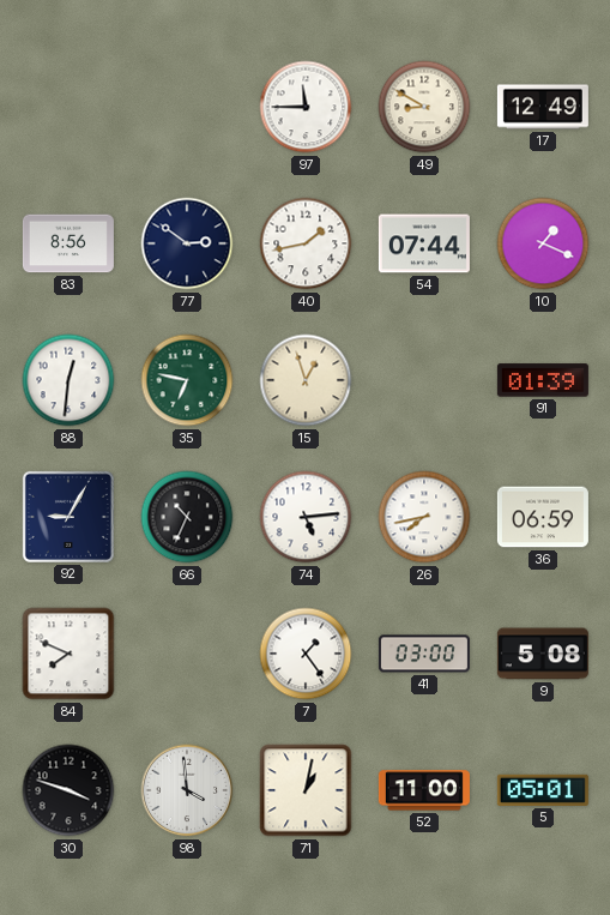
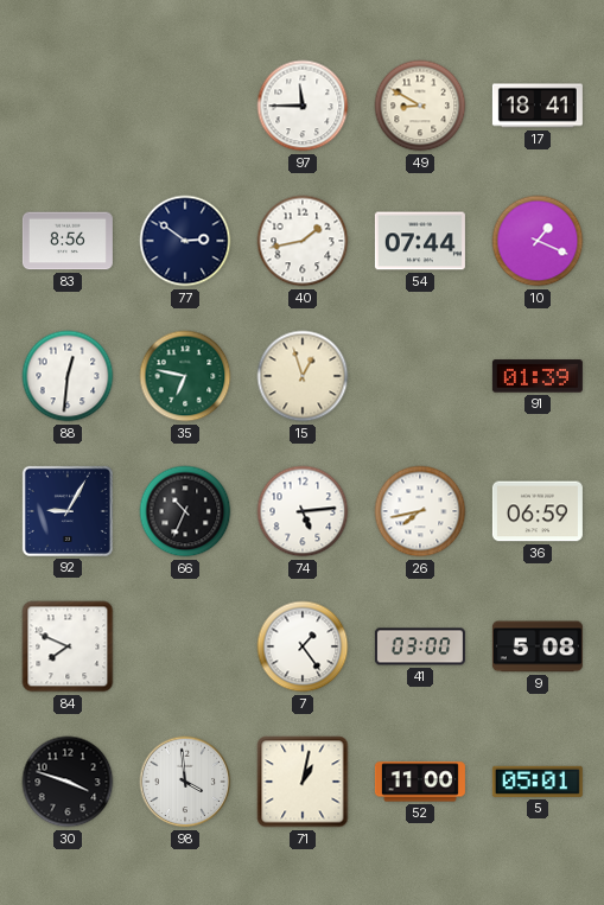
17: 12:49 -> 18:41 (538, 106)
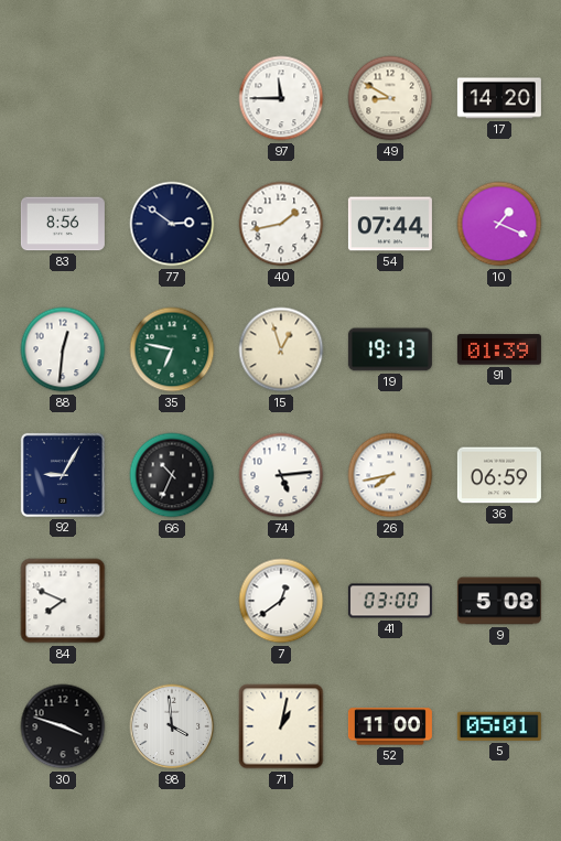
17: 18:41 -> 14:20 (499, 98)
19: none -> 19:13 (390, 349)
7: 1:24 -> 12:39 (281, 601)
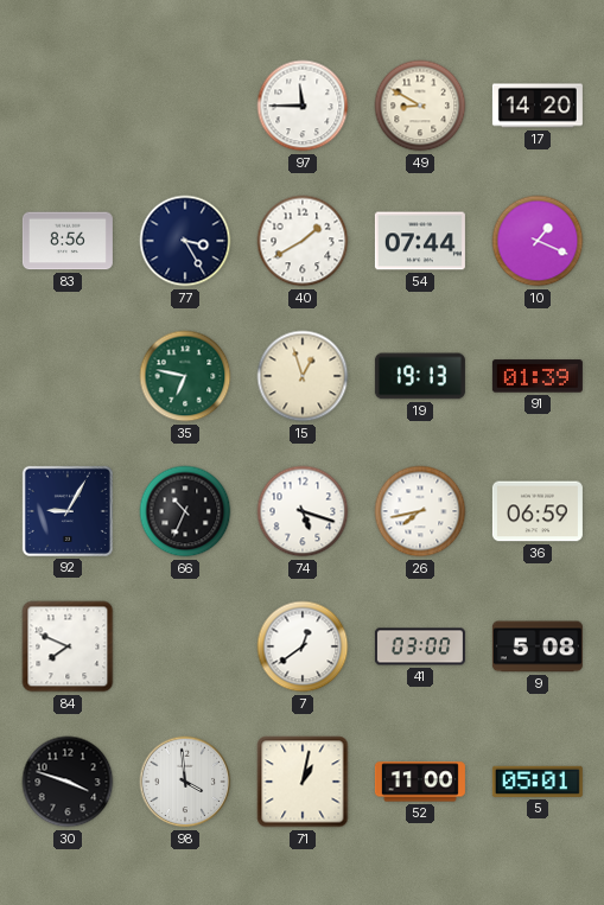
77: 2:51 -> 3:25 (185, 241)
40: 1:43 -> 1:40 (303, 241)
88: 12:31 -> none (63, 349)
74: 5:14 -> 5:18 (303, 511)
